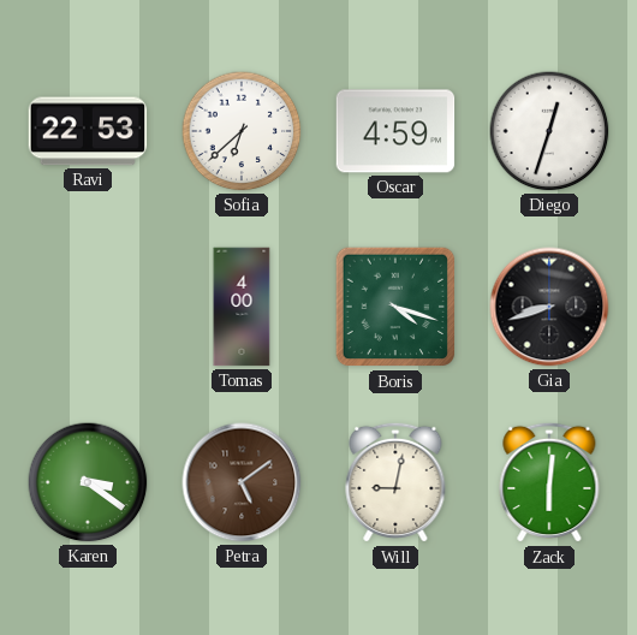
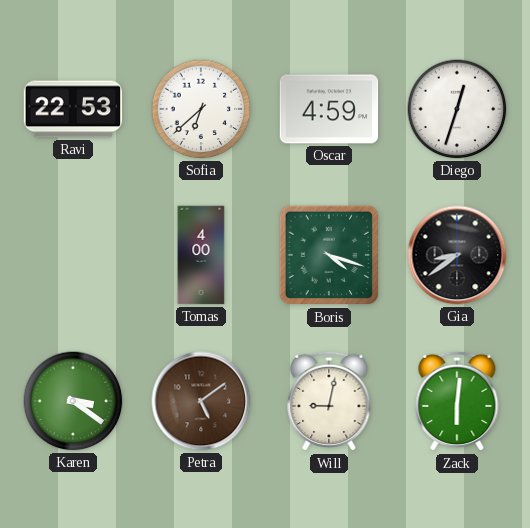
Gia: 8:42 -> 8:39 (457, 255)
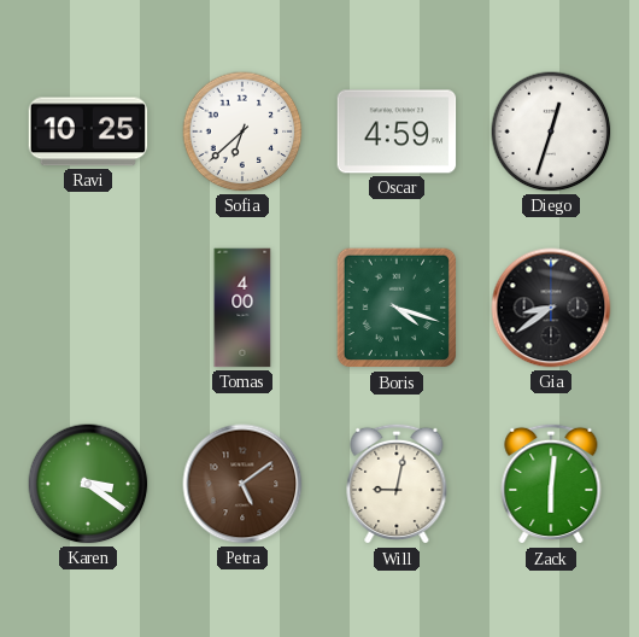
Ravi: 22:53 -> 10:25 (88, 132)
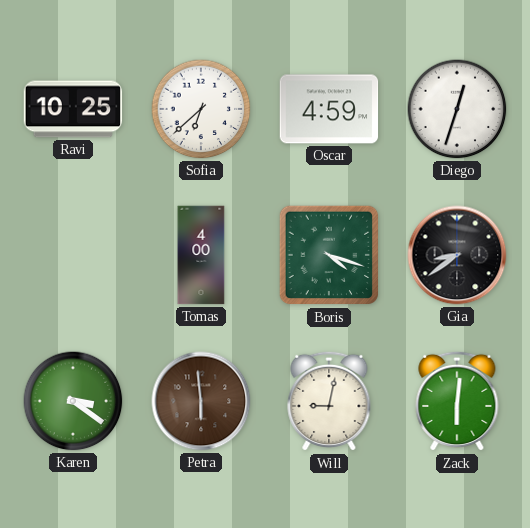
Petra: 5:09 -> 5:59 (201, 401)
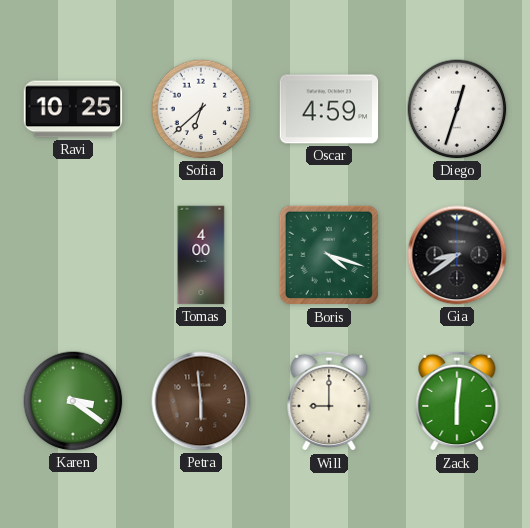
Will: 9:02 -> 9:00 (329, 401)
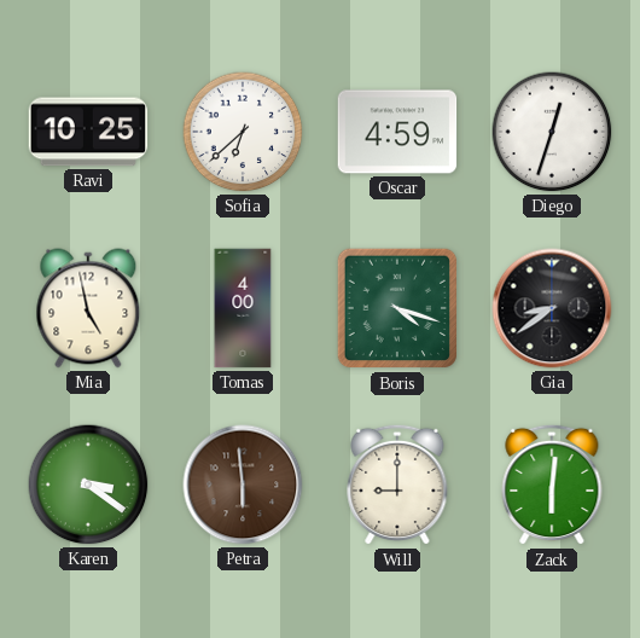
Mia: none -> 4:58 (88, 308)
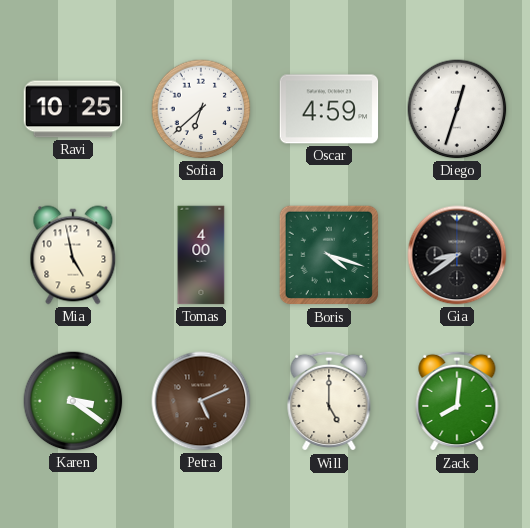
Petra: 5:59 -> 5:11 (201, 401)
Will: 9:00 -> 5:00 (329, 401)
Zack: 6:01 -> 8:01 (457, 401)
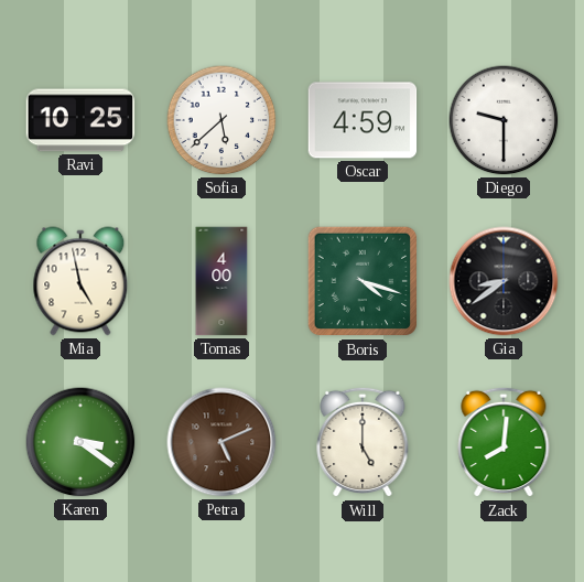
Sofia: 6:38 -> 5:38 (221, 120)
Diego: 12:33 -> 9:30 (504, 120)
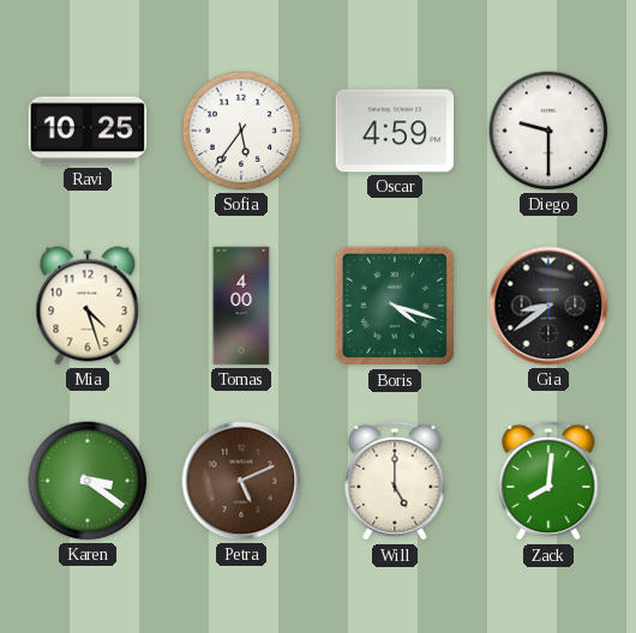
Sofia: 5:38 -> 5:36 (241, 131)
Mia: 4:58 -> 4:27 (88, 306)
